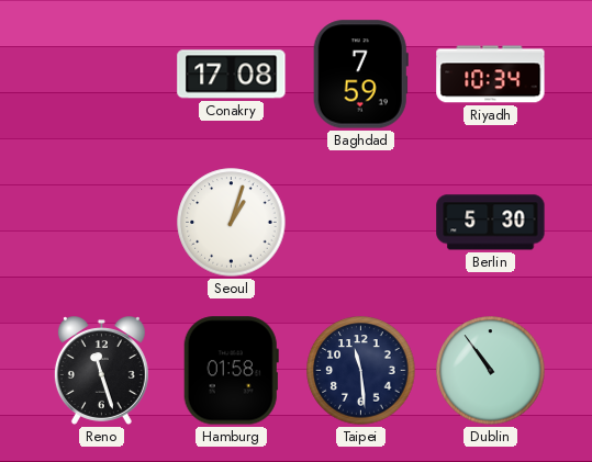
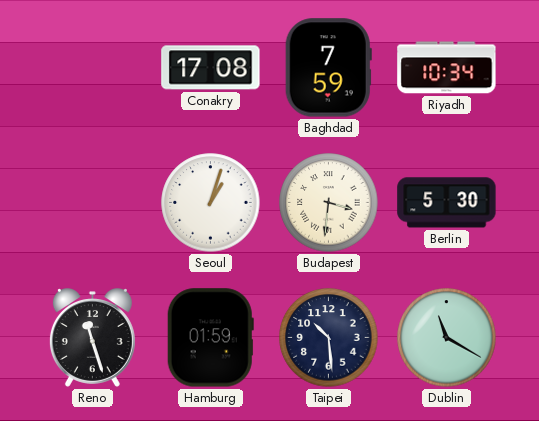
Budapest: none -> 3:31 (329, 203)
Hamburg: 01:58 -> 01:59 (210, 338)
Taipei: 11:29 -> 10:29 (329, 338)
Dublin: 10:54 -> 11:20 (447, 338)
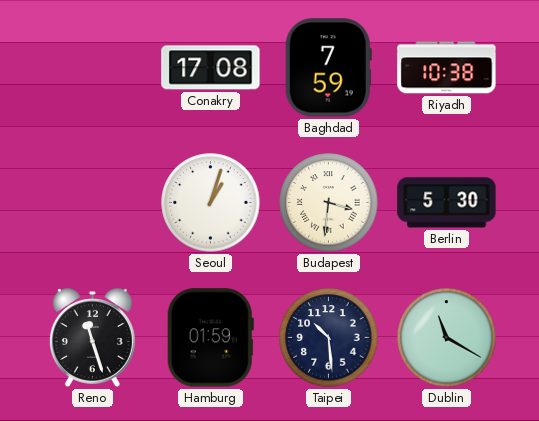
Riyadh: 10:34 -> 10:38 (447, 68)
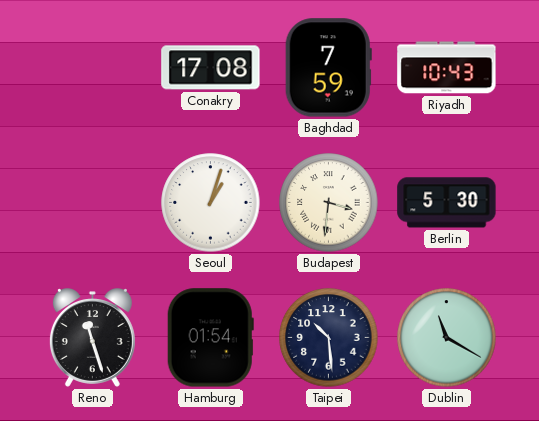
Riyadh: 10:38 -> 10:43 (447, 68)
Hamburg: 01:59 -> 01:54 (210, 338)
